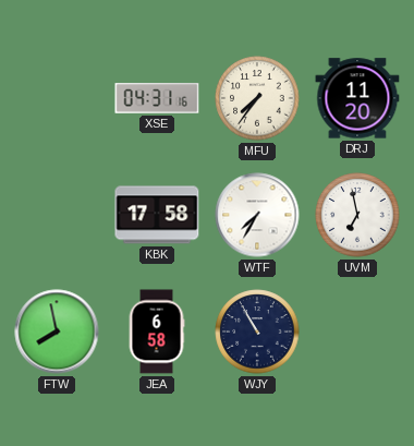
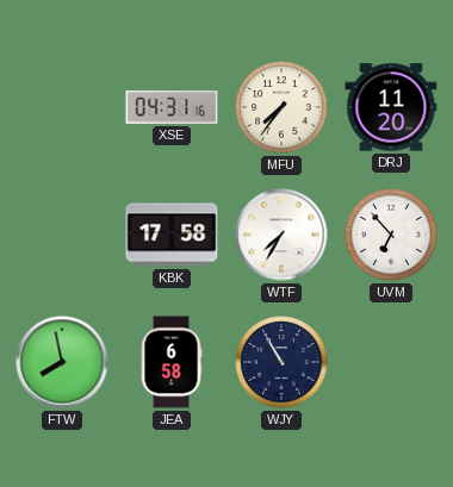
UVM: 6:58 -> 6:53 (391, 235)
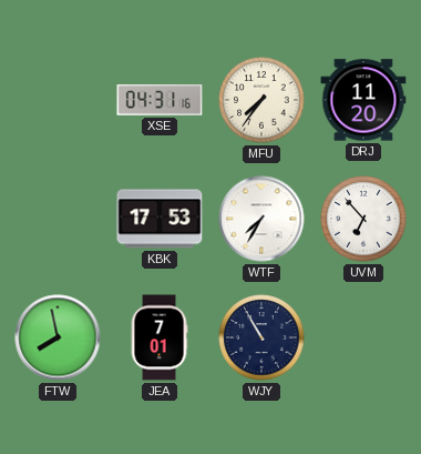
KBK: 17:58 -> 17:53 (160, 219)
JEA: 6:58 -> 7:01 (160, 337)
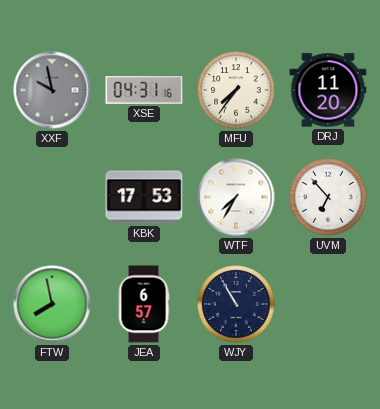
XXF: none -> 9:58 (52, 90)
JEA: 7:01 -> 6:57 (144, 304)
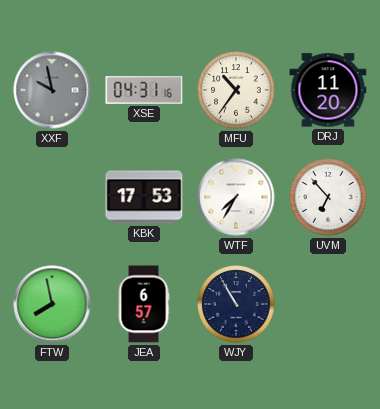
MFU: 7:36 -> 10:36 (236, 90)
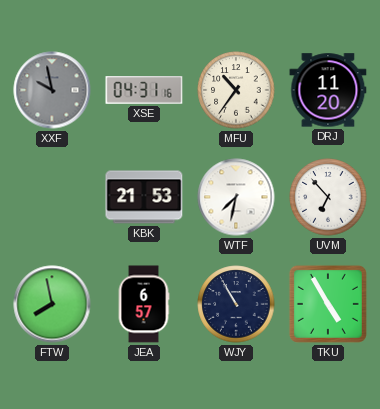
KBK: 17:53 -> 21:53 (144, 197)
WTF: 7:35 -> 7:32 (236, 197)
TKU: none -> 4:55 (328, 304)
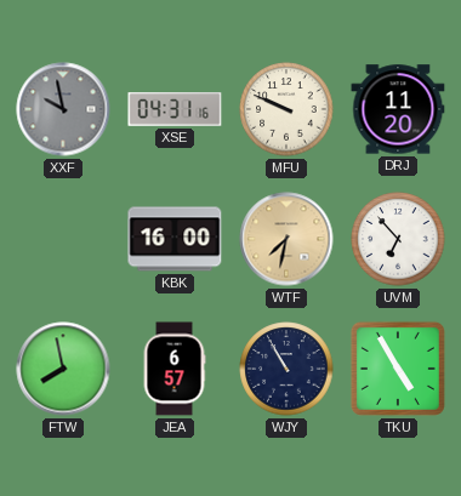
MFU: 10:36 -> 9:49 (286, 109)
KBK: 21:53 -> 16:00 (175, 239)
WTF dial: white -> champagne (286, 239)
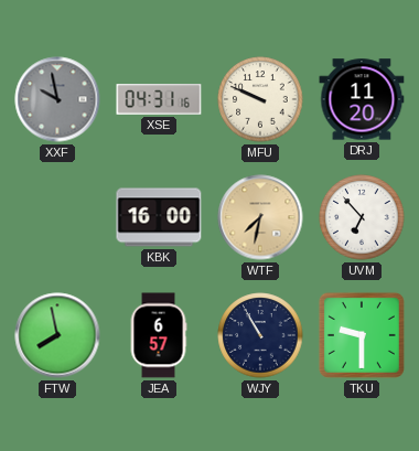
TKU: 4:55 -> 9:30 (362, 335)
